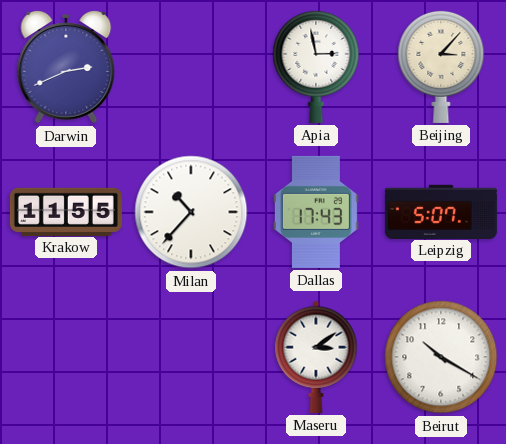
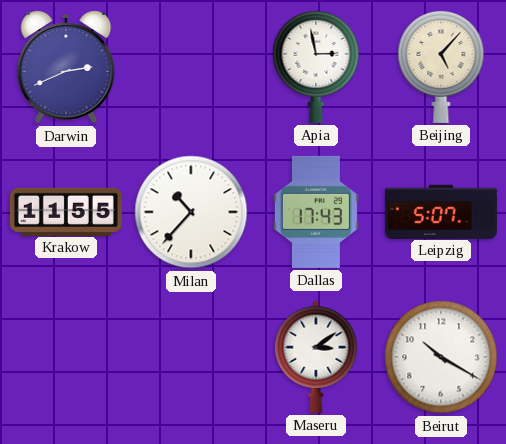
Beijing: 3:07 -> 5:07 (441, 66)
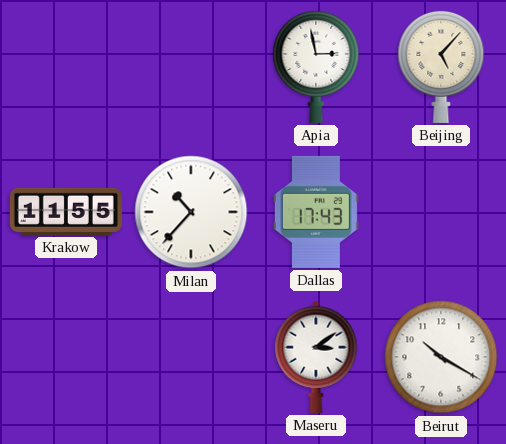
Darwin: 2:41 -> none (66, 67)
Leipzig: 5:07 -> none (441, 211)
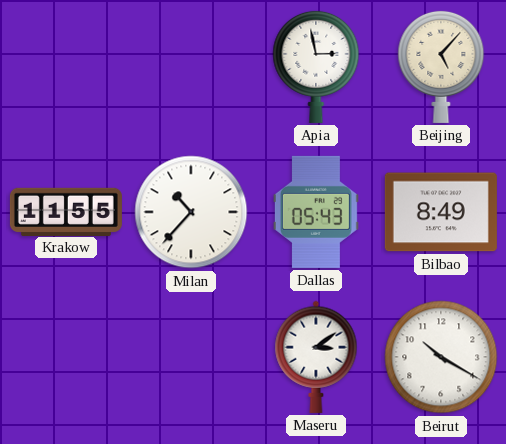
Dallas: 17:43 -> 05:43 (316, 212)
Bilbao: none -> 8:49 (441, 212)
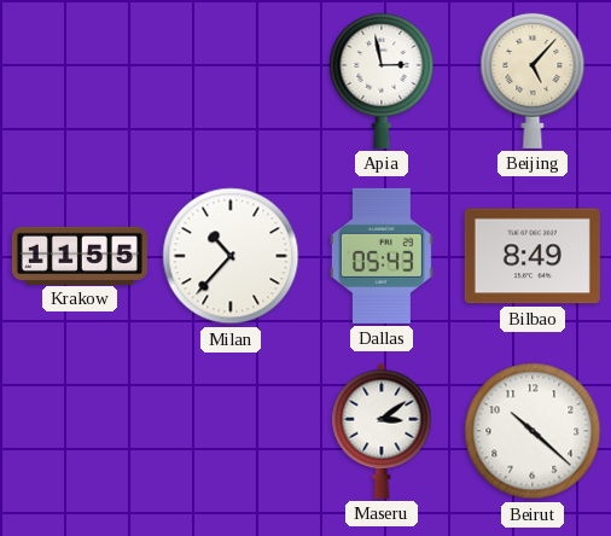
Beirut: 10:20 -> 10:22 (533, 431)
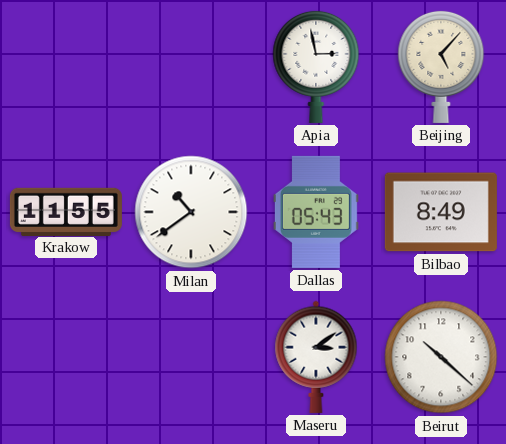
Milan: 10:37 -> 10:39 (191, 212)
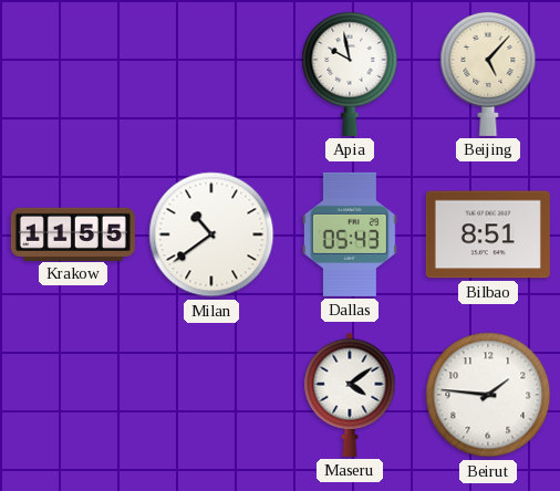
Apia: 2:58 -> 9:58 (350, 73)
Bilbao: 8:49 -> 8:51 (488, 234)
Maseru: 3:09 -> 4:09 (350, 395)
Beirut: 10:22 -> 1:46 (488, 395)
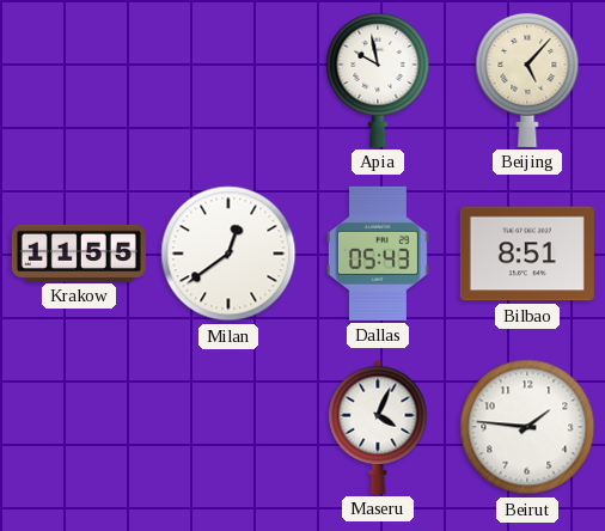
Milan: 10:39 -> 12:39 (228, 254)
Maseru: 4:09 -> 4:04 (378, 427)
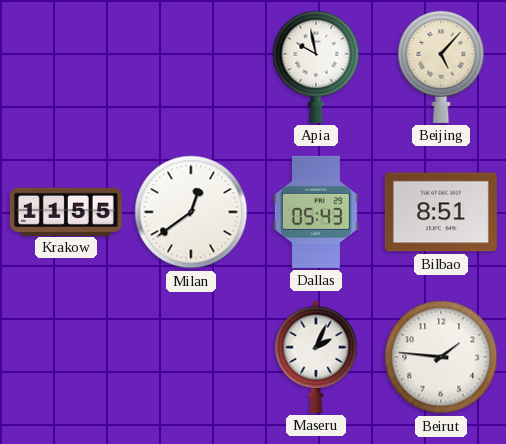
Maseru: 4:04 -> 2:04 (316, 357)
